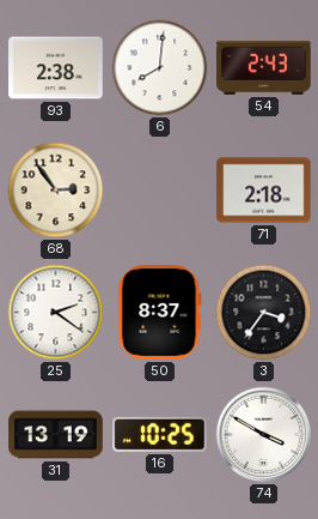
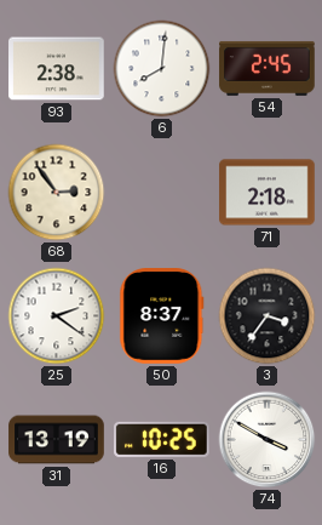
54: 2:43 -> 2:45 (268, 68)
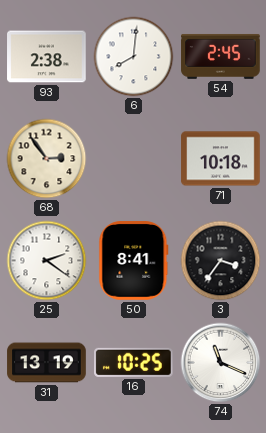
71: 2:18 -> 10:18 (221, 159)
50: 8:37 -> 8:41 (134, 261)
74: 3:50 -> 11:19 (221, 363)
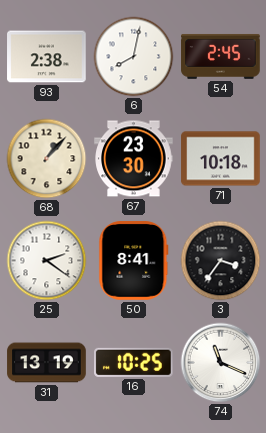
6: 8:01 -> 8:02 (134, 57)
68: 2:54 -> 1:07 (47, 159)
67: none -> 23:30 (134, 159)
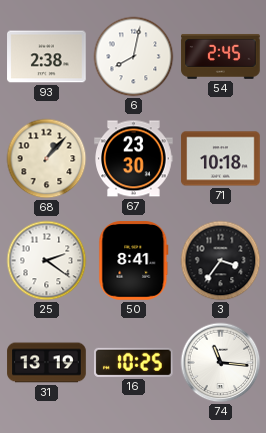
74: 11:19 -> 11:16 (221, 363)
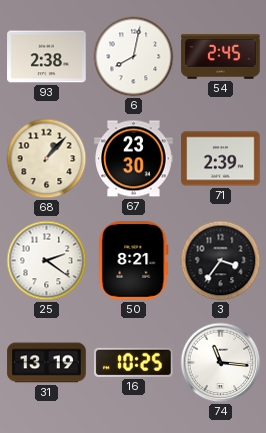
71: 10:18 -> 2:39 (221, 159)
50: 8:41 -> 8:21 (134, 261)
